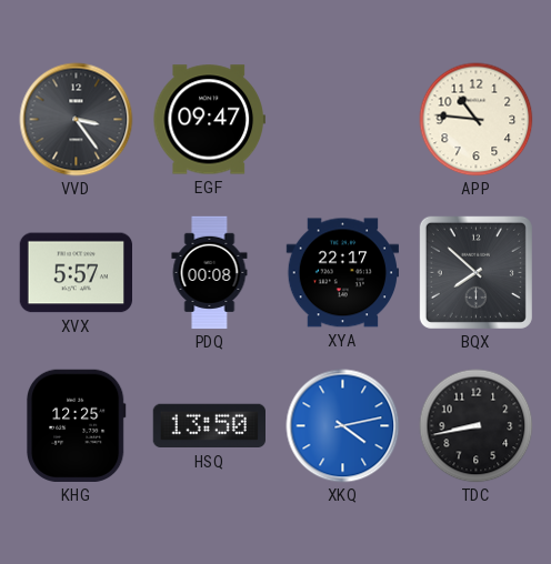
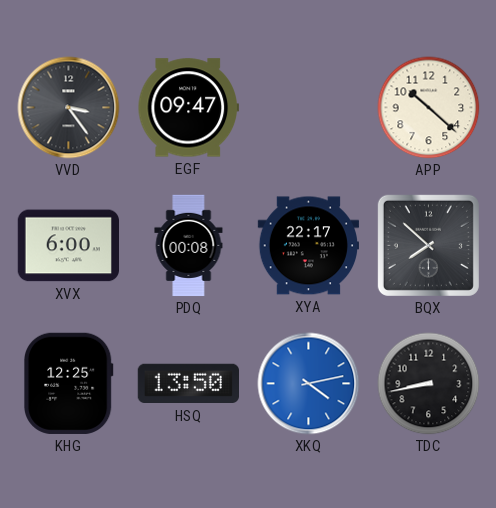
APP: 10:46 -> 10:22 (429, 108)
XVX: 5:57 -> 6:00 (68, 246)
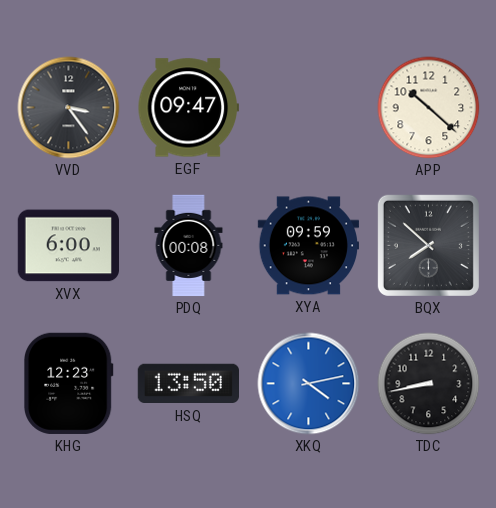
XYA: 22:17 -> 09:59 (308, 246)
KHG: 12:25 -> 12:23 (69, 383)
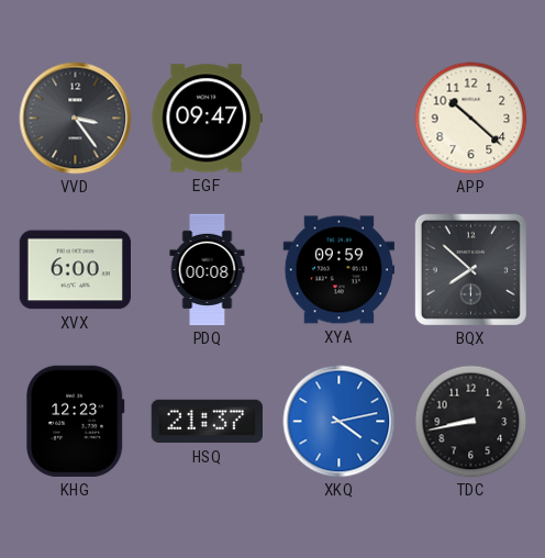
HSQ: 13:50 -> 21:37 (207, 422)
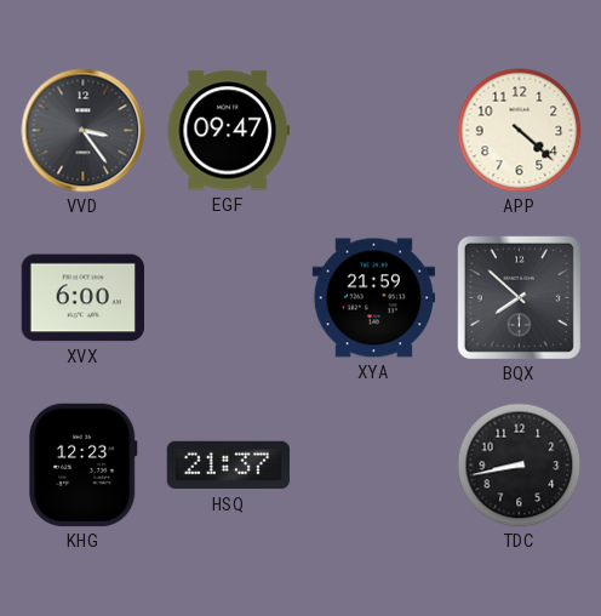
APP: 10:22 -> 4:22 (520, 131)
PDQ: 00:08 -> none (208, 270)
XYA: 09:59 -> 21:59 (373, 298)
XKQ: 4:13 -> none (340, 422)
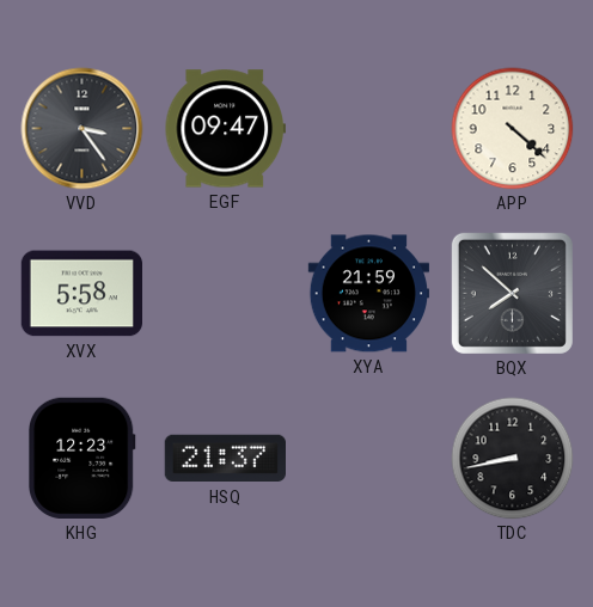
XVX: 6:00 -> 5:58 (81, 294)
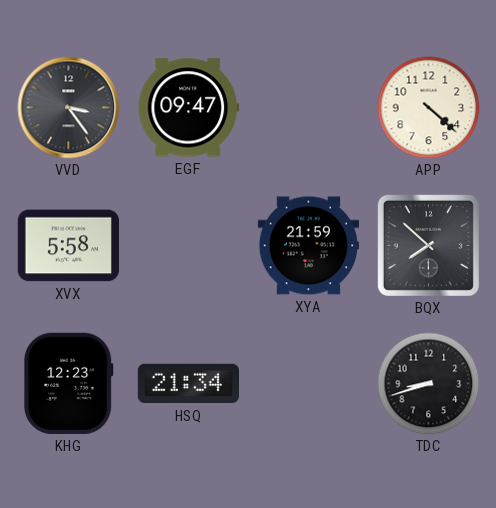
HSQ: 21:37 -> 21:34 (188, 384)
TDC: 8:43 -> 8:42 (429, 384)
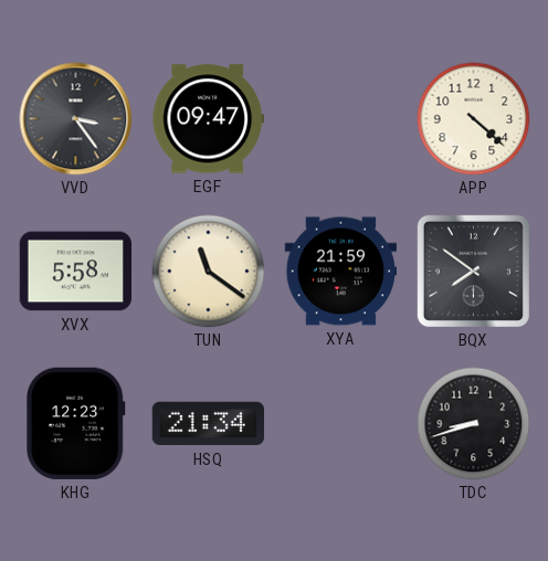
TUN: none -> 11:21 (209, 272)
BQX: 7:52 -> 7:51 (473, 271)
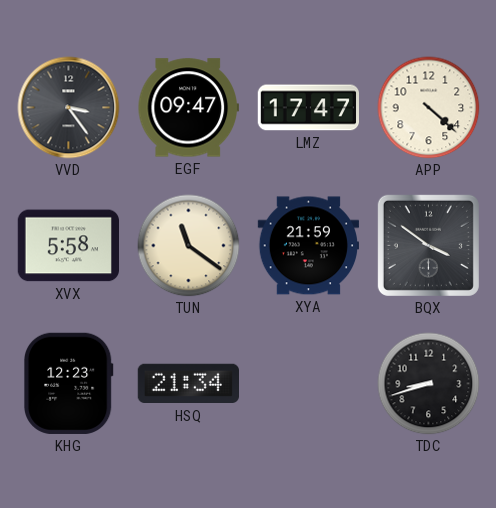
LMZ: none -> 17:47 (308, 108)
BQX: 7:51 -> 3:51 (428, 245)
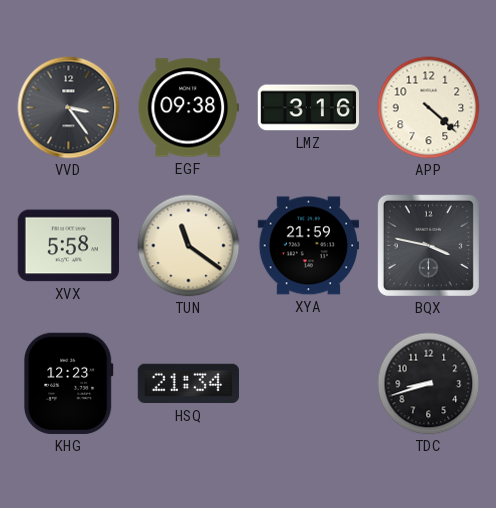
EGF: 09:47 -> 09:38 (188, 108)
LMZ: 17:47 -> 3:16 (308, 108)
BQX: 3:51 -> 3:47 (428, 245)
